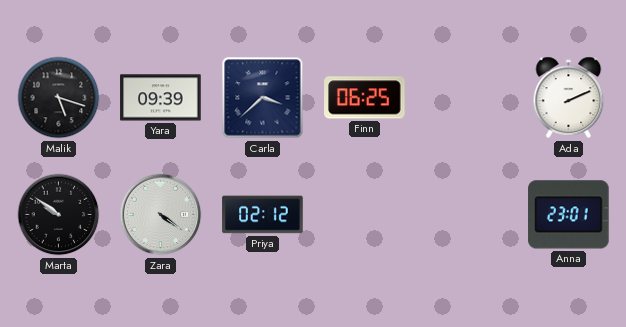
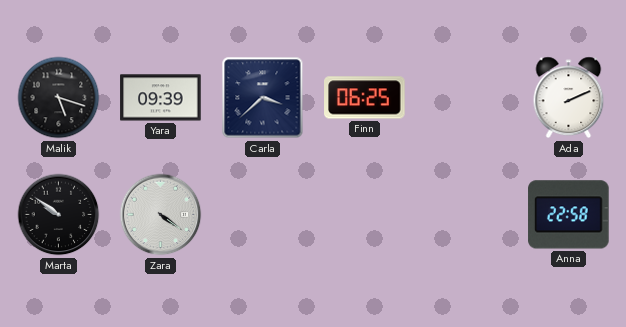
Priya: 02:12 -> none (263, 215)
Anna: 23:01 -> 22:58 (569, 215)
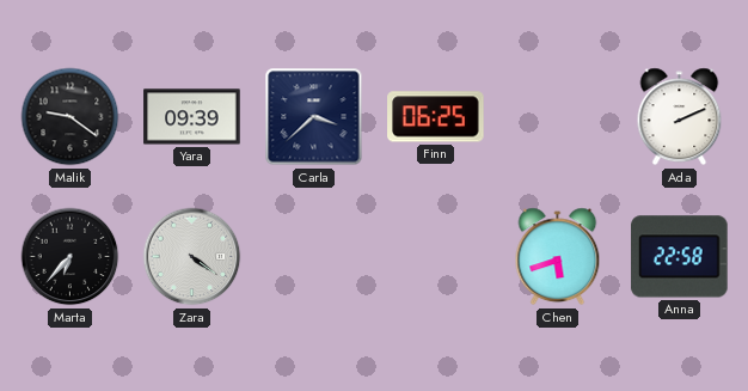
Malik: 5:18 -> 9:21 (70, 117)
Marta: 9:51 -> 6:37 (70, 257)
Chen: none -> 5:42 (558, 257)
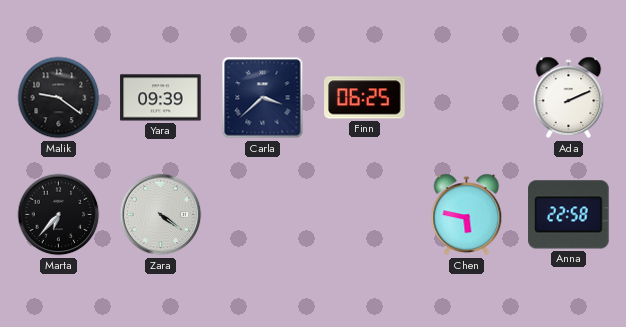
Chen: 5:42 -> 5:47 (467, 215)
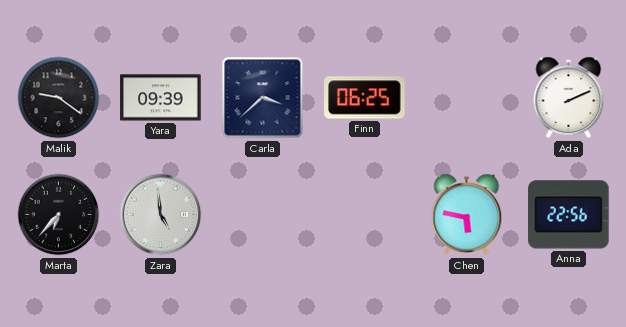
Zara: 4:21 -> 4:59 (161, 215)
Anna: 22:58 -> 22:56 (569, 215)
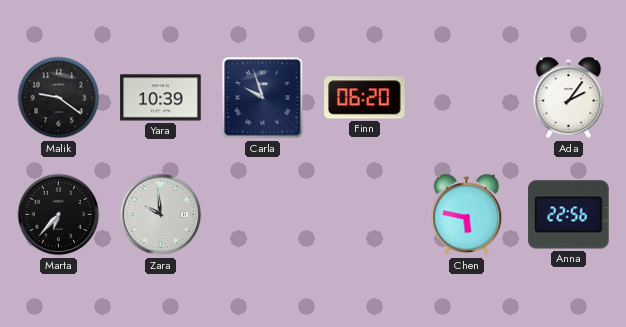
Yara: 09:39 -> 10:39 (161, 98)
Carla: 3:38 -> 9:57 (263, 98)
Finn: 06:25 -> 06:20 (365, 98)
Ada: 2:11 -> 2:06 (569, 98)
Zara: 4:59 -> 9:59 (161, 215)
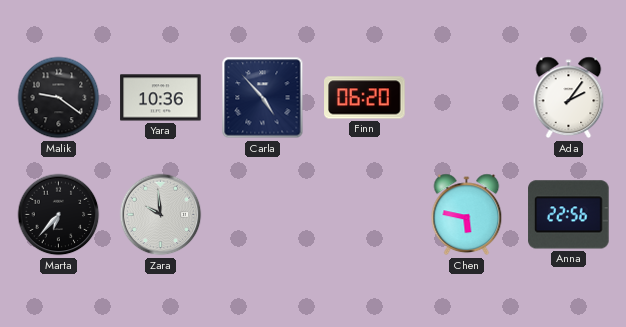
Yara: 10:39 -> 10:36 (161, 98)
Carla: 9:57 -> 4:53 (263, 98)
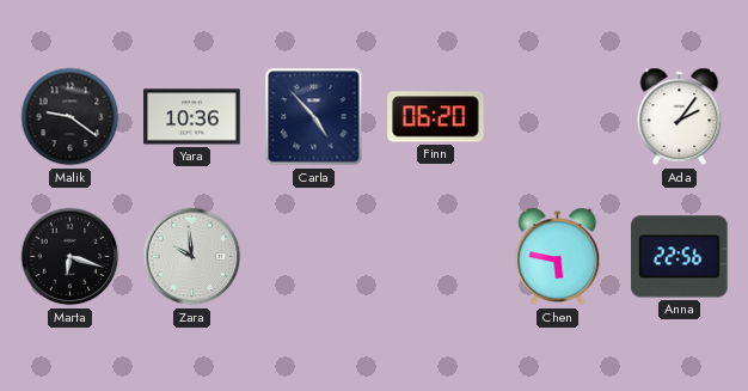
Marta: 6:37 -> 6:18 (70, 257)
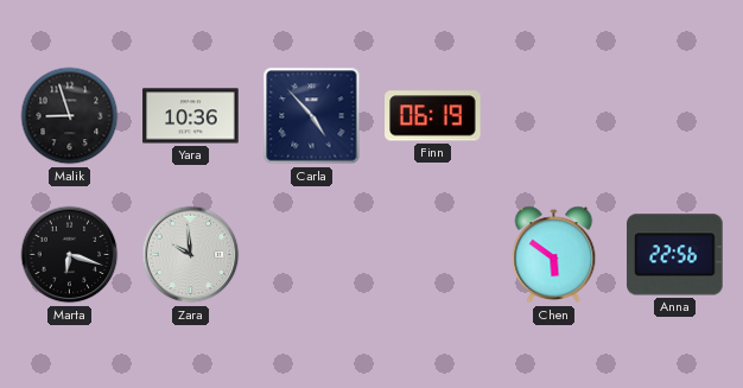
Malik: 9:21 -> 8:57 (70, 116)
Finn: 06:20 -> 06:19 (433, 116)
Ada: 2:06 -> none (680, 117)
Chen: 5:47 -> 5:51 (554, 255)
